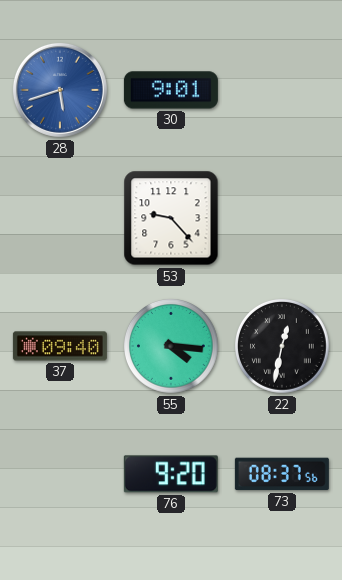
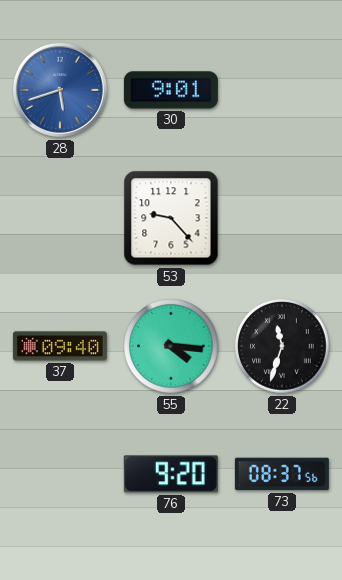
22: 12:32 -> 11:33 (283, 347)
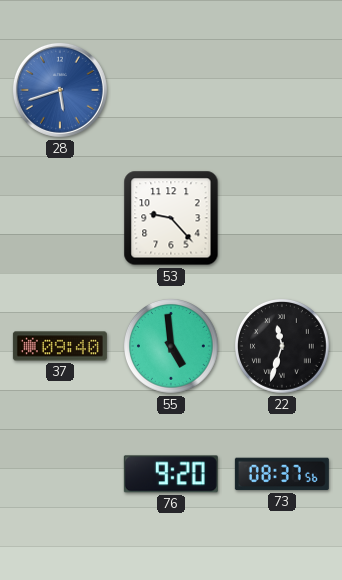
30: 9:01 -> none (171, 90)
55: 4:16 -> 4:59 (172, 347)
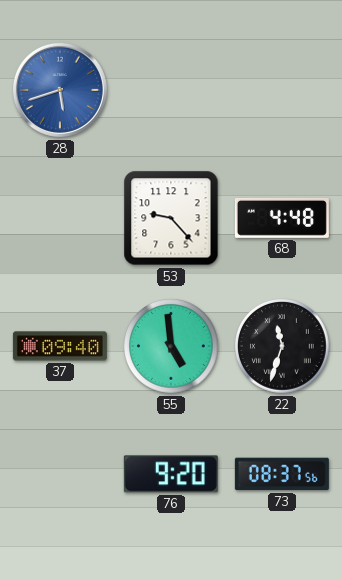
68: none -> 4:48 (282, 218)
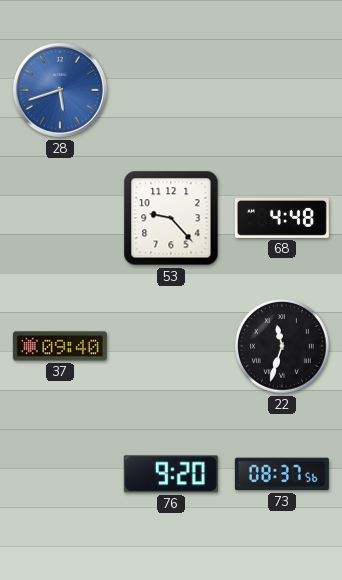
55: 4:59 -> none (172, 347)
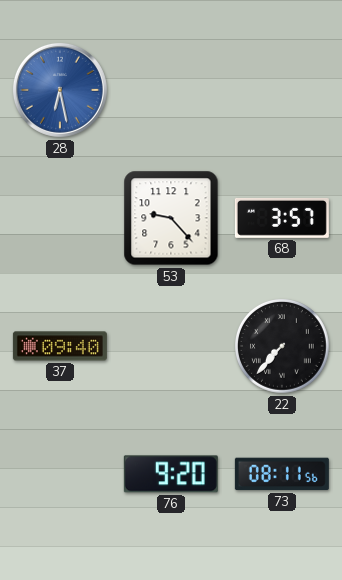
28: 5:42 -> 6:28 (60, 90)
68: 4:48 -> 3:57 (282, 218)
22: 11:33 -> 7:37 (283, 347)
73: 08:37 -> 08:11 (282, 474)
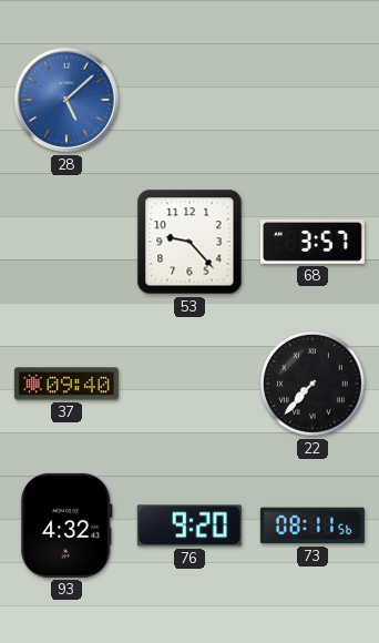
28: 6:28 -> 5:08 (66, 100)
93: none -> 4:32 (66, 525)
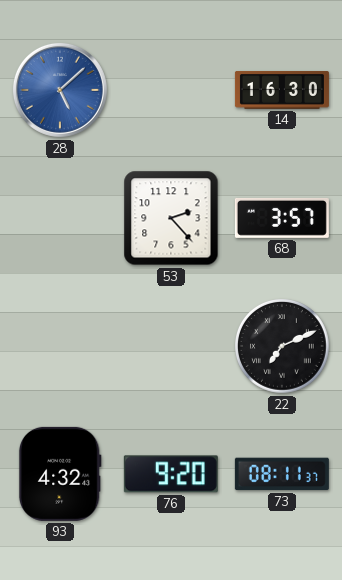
14: none -> 16:30 (282, 91)
53: 9:23 -> 2:23 (171, 218)
37: 09:40 -> none (66, 384)
22: 7:37 -> 7:11 (283, 347)
73: 08:11:56 -> 08:11:37 (282, 474)
